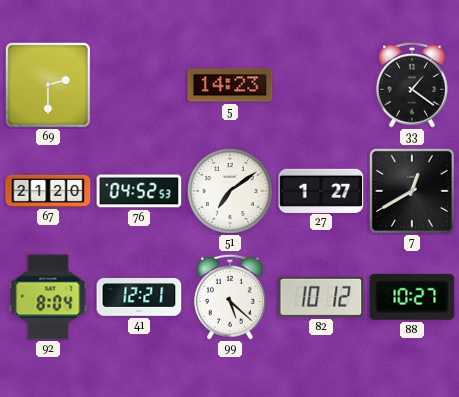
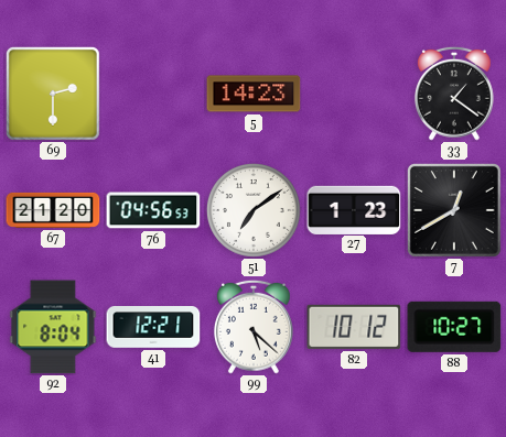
76: 04:52 -> 04:56 (153, 210)
27: 1:27 -> 1:23 (354, 209)
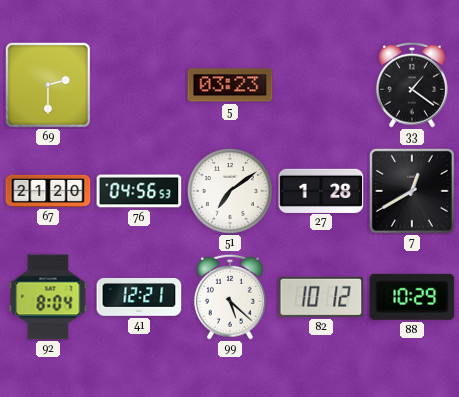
5: 14:23 -> 03:23 (230, 85)
27: 1:23 -> 1:28 (321, 190)
88: 10:27 -> 10:29 (412, 297)
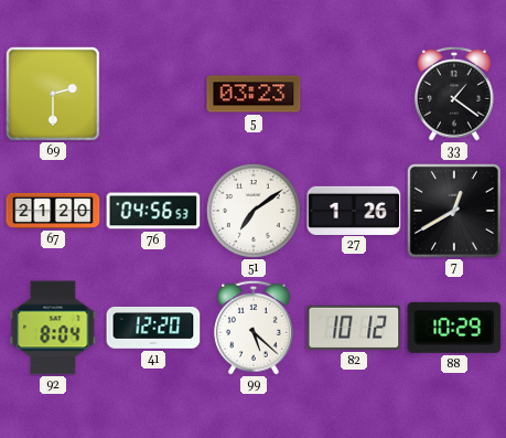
27: 1:28 -> 1:26 (354, 210)
41: 12:21 -> 12:20 (153, 329)
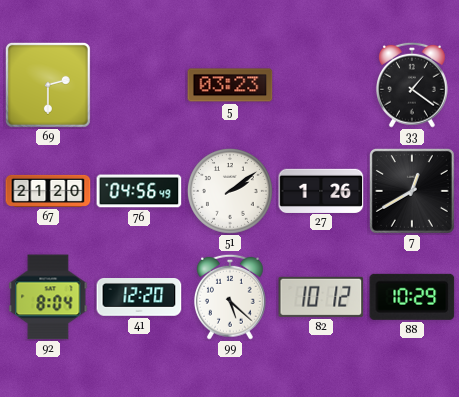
76: 04:56:53 -> 04:56:49 (139, 191)
51: 7:09 -> 2:09 (230, 191)
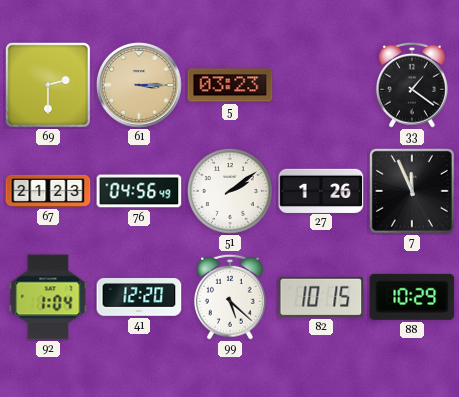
61: none -> 3:15 (139, 85)
67: 21:20 -> 21:23 (48, 191)
7: 12:40 -> 11:56 (412, 191)
92: 8:04 -> 1:04 (48, 297)
82: 10:12 -> 10:15 (321, 297)
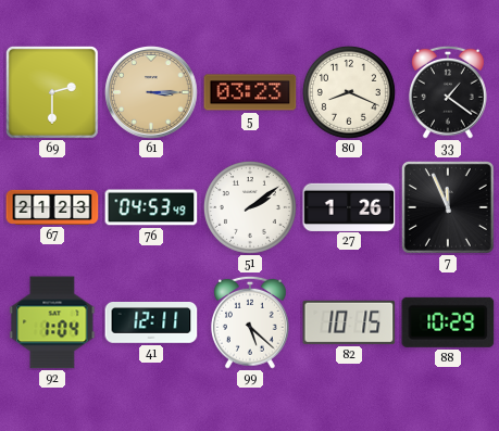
80: none -> 8:19 (349, 92)
76: 04:56 -> 04:53 (151, 207)
41: 12:20 -> 12:11 (151, 324)
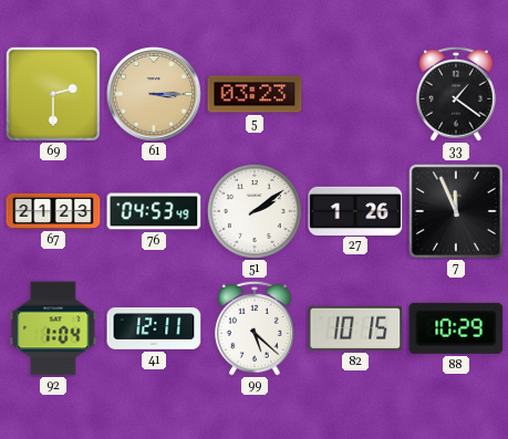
80: 8:19 -> none (349, 92)
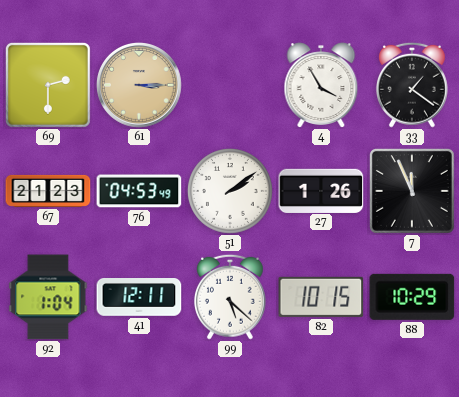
5: 03:23 -> none (255, 94)
4: none -> 3:55 (321, 85)
